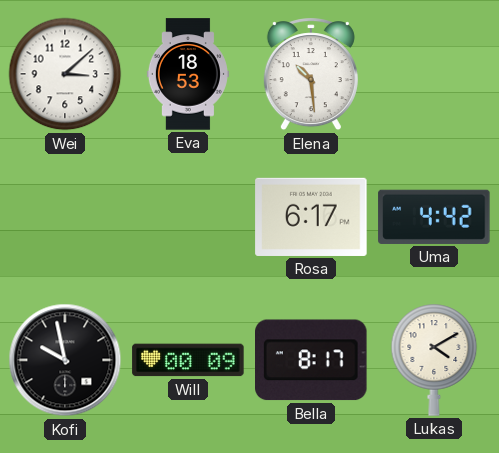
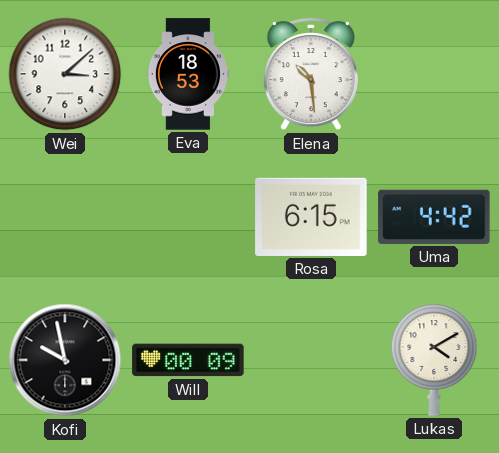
Rosa: 6:17 -> 6:15 (311, 217)
Bella: 8:17 -> none (312, 360)
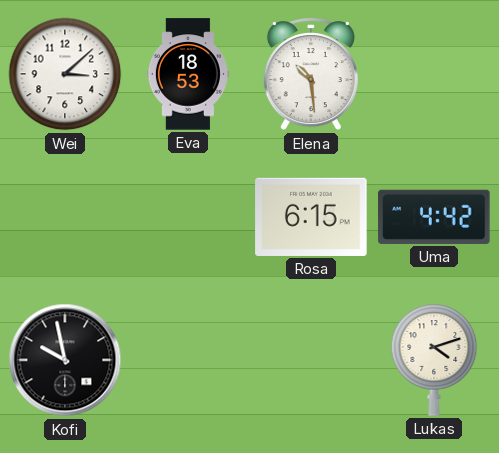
Will: 00:09 -> none (188, 360)
Lukas: 4:10 -> 4:12 (434, 360)
